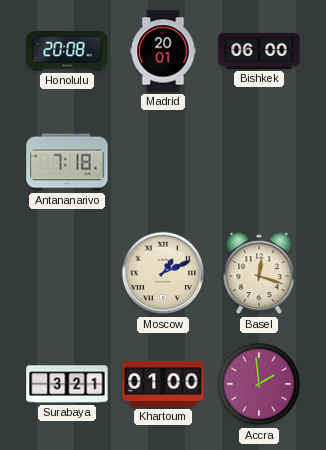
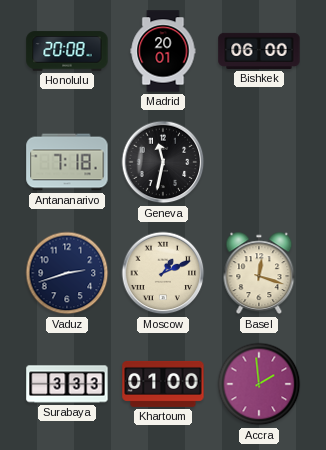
Geneva: none -> 11:32 (163, 162)
Vaduz: none -> 2:42 (67, 273)
Surabaya: 3:21 -> 3:33 (67, 384)
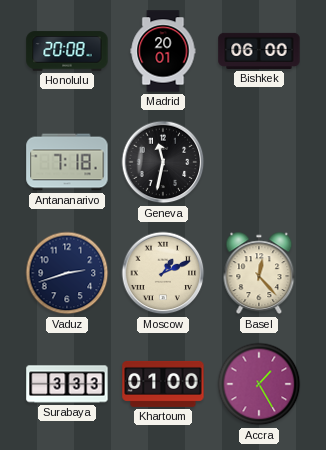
Basel: 12:18 -> 12:23 (259, 273)
Accra: 1:59 -> 1:25 (259, 384)
